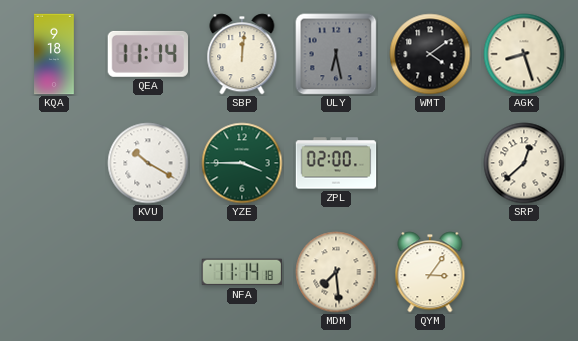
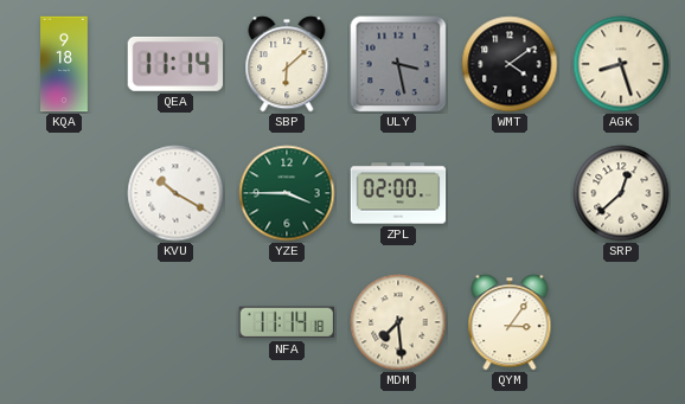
SBP: 12:01 -> 6:08 (287, 64)
ULY: 6:28 -> 3:28 (398, 64)
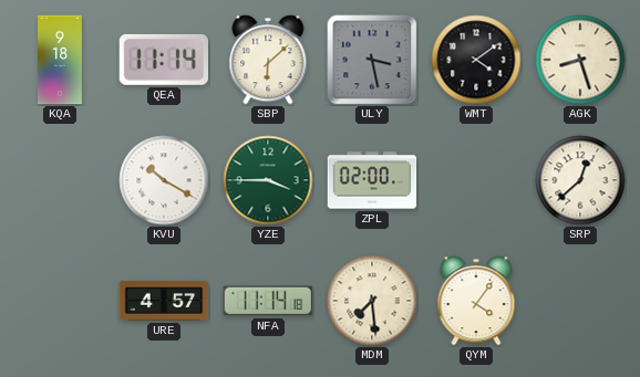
URE: none -> 4:57 (164, 301)
QYM: 3:06 -> 4:06 (476, 301)
